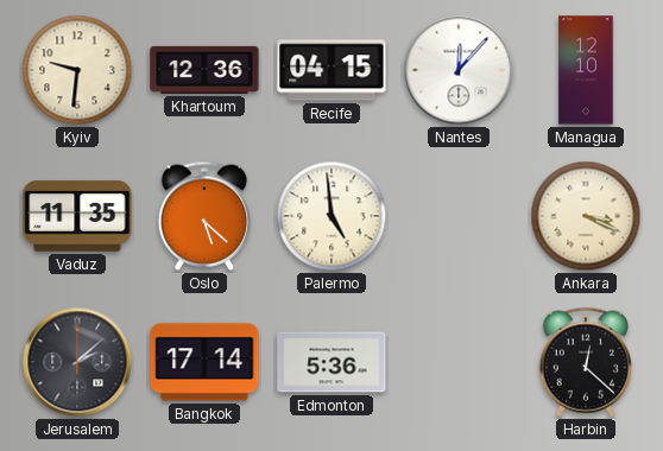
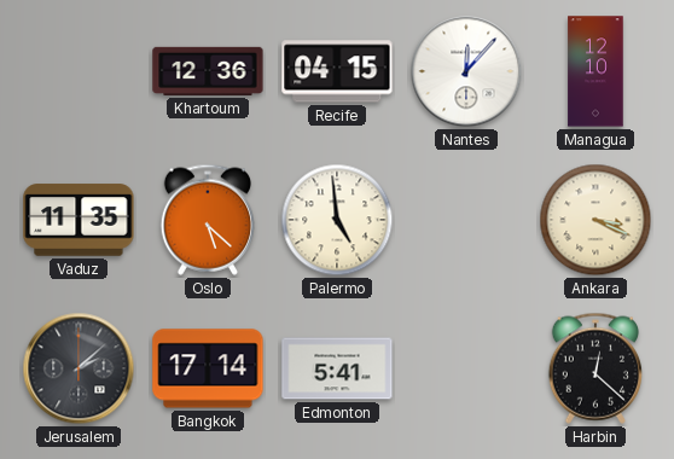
Kyiv: 9:31 -> none (77, 70)
Edmonton: 5:36 -> 5:41 (337, 368)
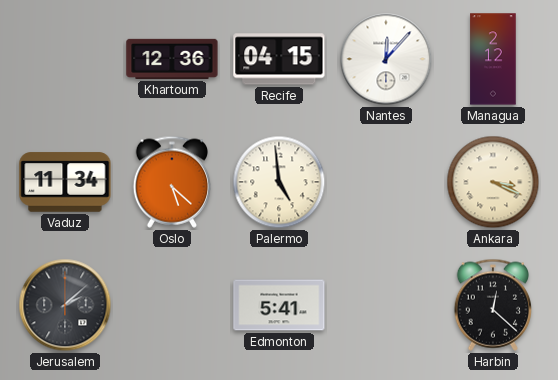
Managua: 12:10 -> 2:12 (493, 59)
Vaduz: 11:35 -> 11:34 (65, 182)
Bangkok: 17:14 -> none (208, 368)
